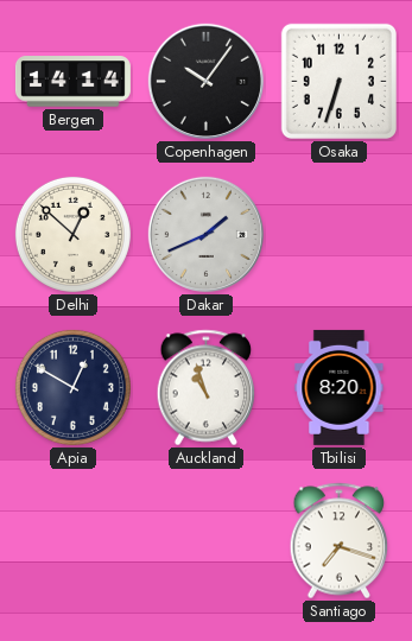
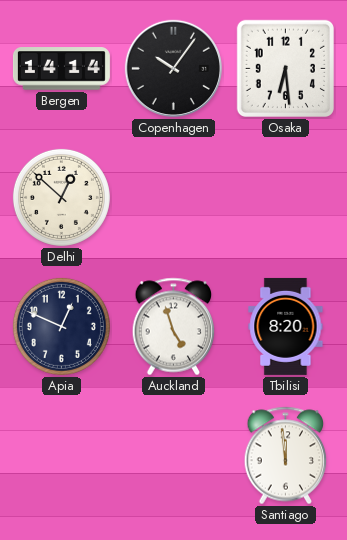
Osaka: 6:33 -> 6:29 (285, 68)
Dakar: 1:41 -> none (205, 234)
Apia: 12:50 -> 12:49 (61, 326)
Auckland: 10:57 -> 4:57 (174, 327)
Santiago: 7:18 -> 11:59 (286, 456)
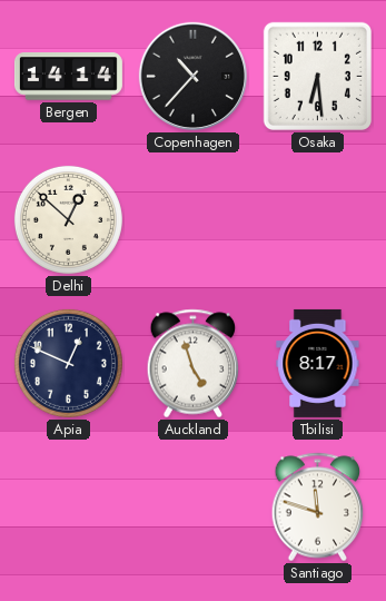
Copenhagen: 10:06 -> 10:37 (192, 76)
Tbilisi: 8:20 -> 8:17 (318, 363)
Santiago: 11:59 -> 11:48 (318, 508)
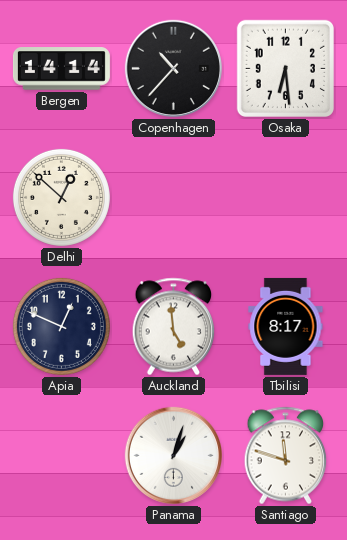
Auckland: 4:57 -> 4:59 (174, 327)
Panama: none -> 1:03 (173, 455)
